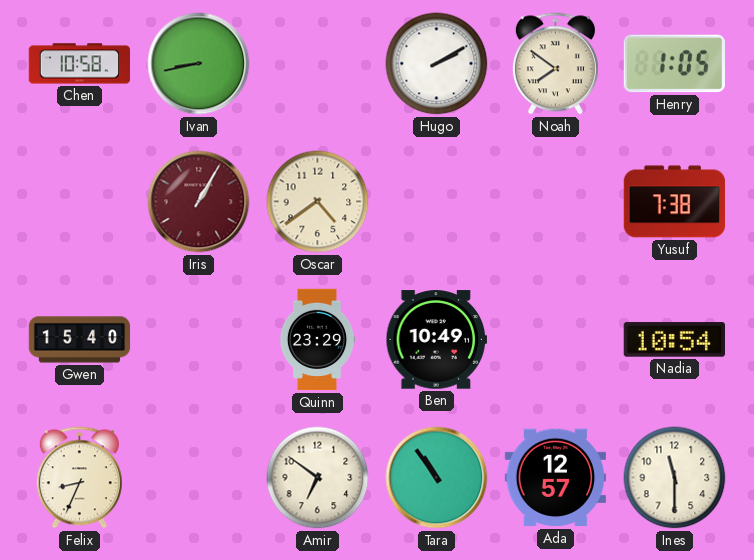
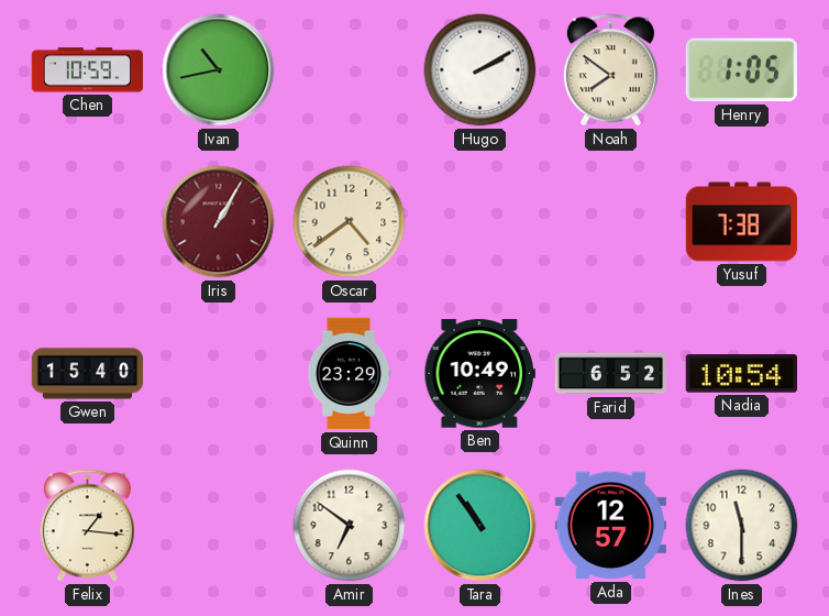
Chen: 10:58 -> 10:59 (88, 70)
Ivan: 8:43 -> 10:43 (219, 70)
Farid: none -> 6:52 (611, 374)
Felix: 8:34 -> 1:16 (87, 526)
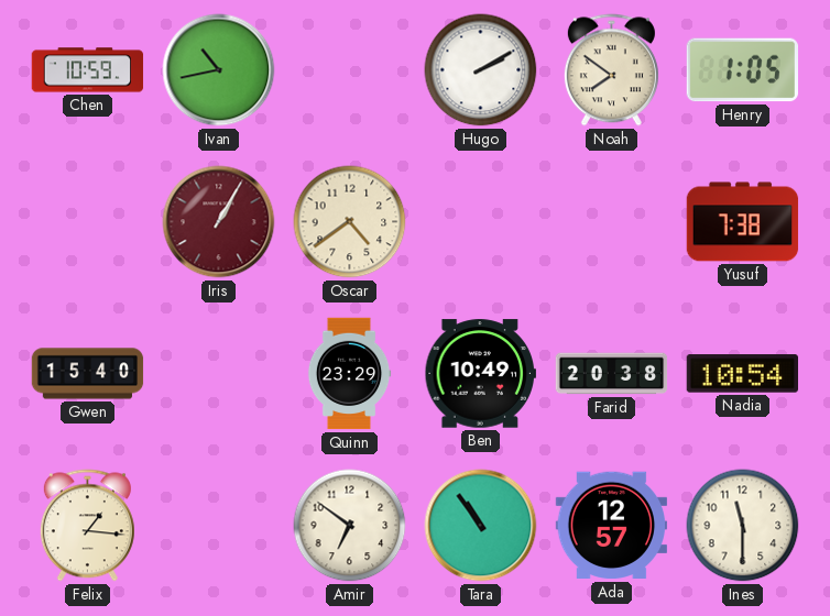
Farid: 6:52 -> 20:38 (612, 374)
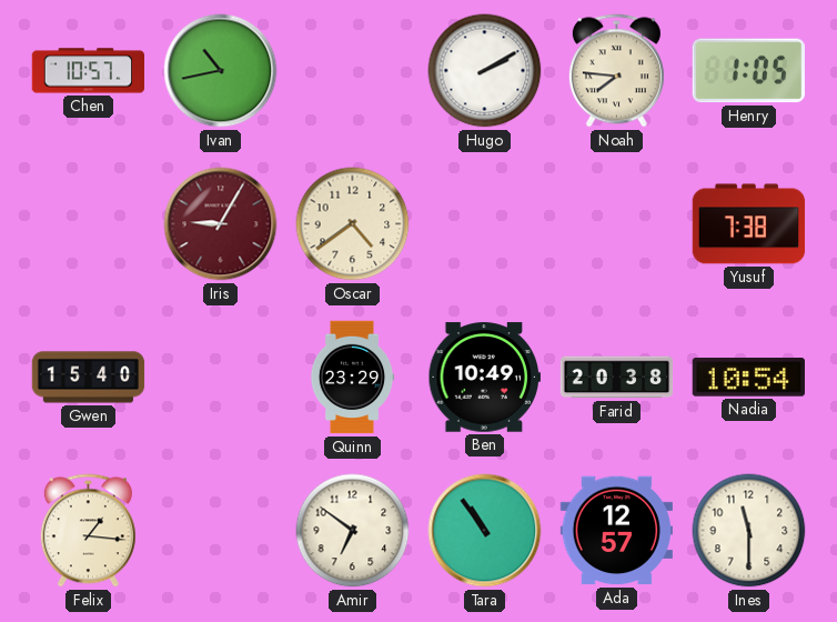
Chen: 10:59 -> 10:57 (89, 71)
Noah: 7:51 -> 7:46 (616, 71)
Iris: 1:05 -> 9:05 (221, 224)
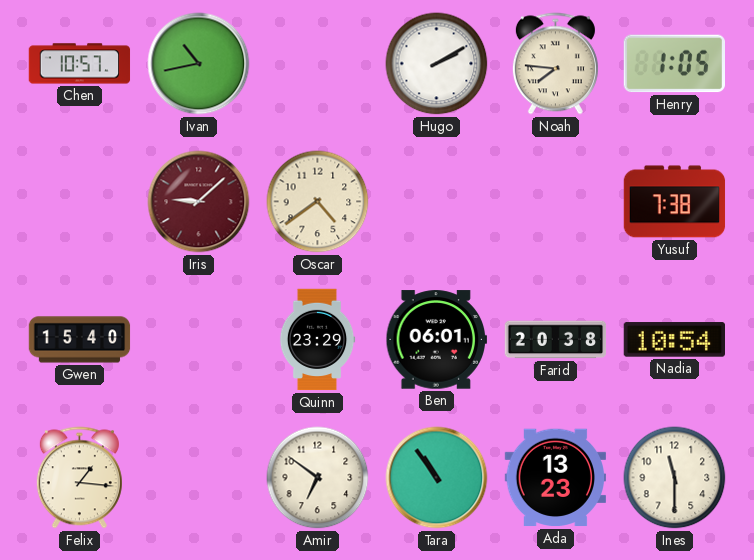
Iris: 9:05 -> 9:08 (199, 202)
Ben: 10:49 -> 06:01 (437, 340)
Ada: 12:57 -> 13:23 (555, 478)
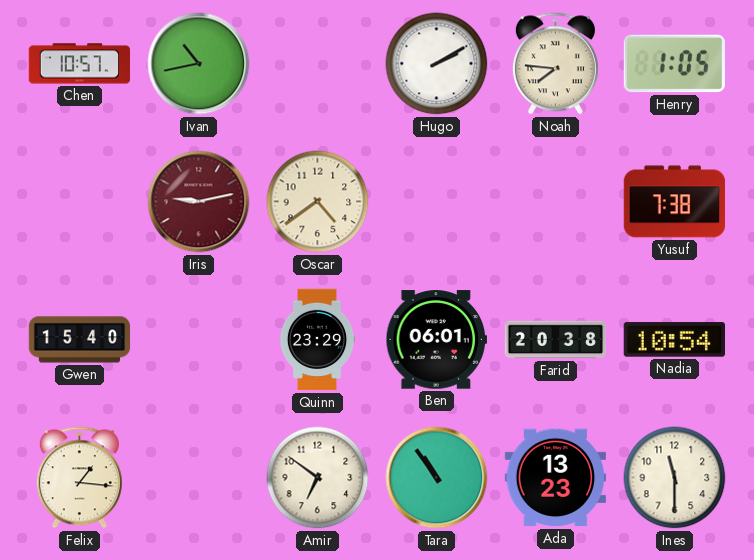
Iris: 9:08 -> 9:13 (199, 202)
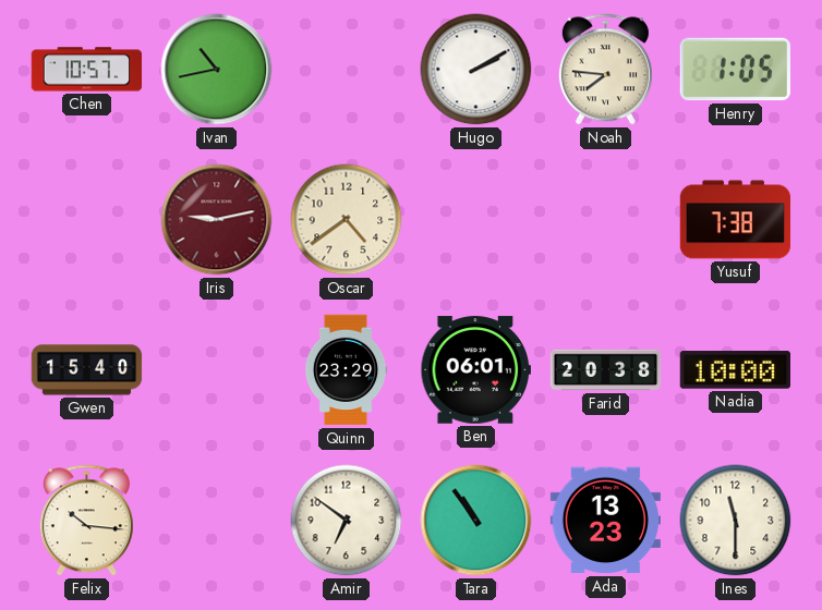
Nadia: 10:54 -> 10:00 (735, 370)
Felix: 1:16 -> 10:16 (86, 521)
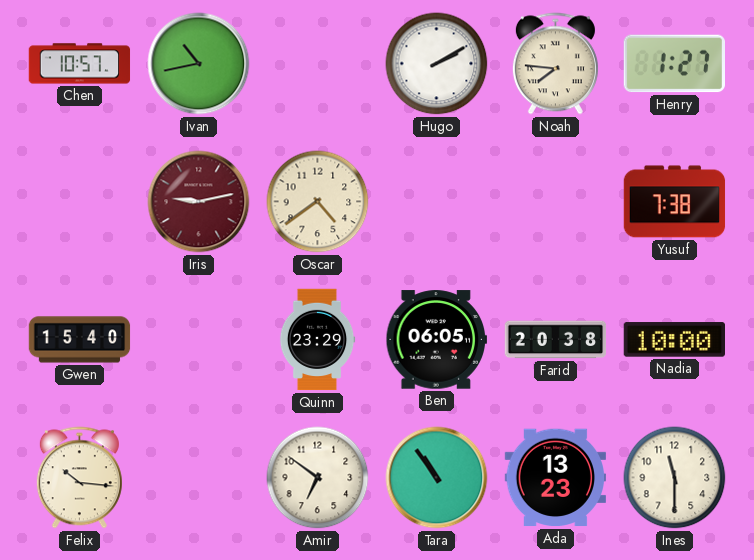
Henry: 1:05 -> 1:27 (674, 64)
Ben: 06:01 -> 06:05 (437, 340)
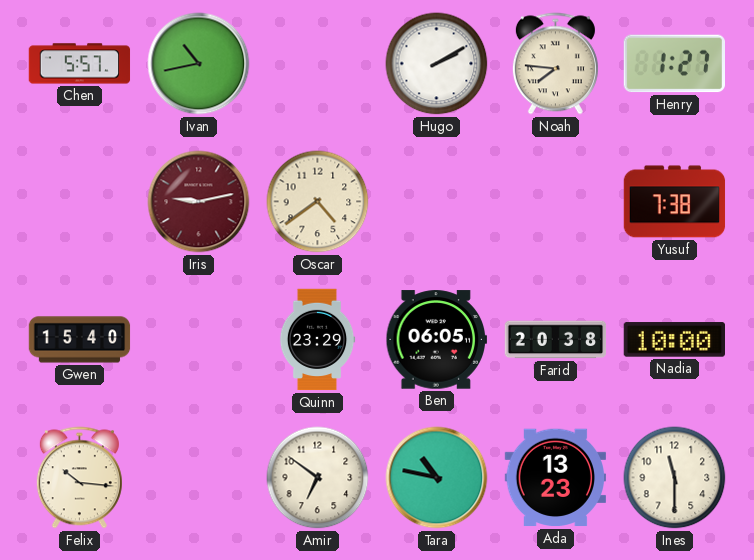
Chen: 10:57 -> 5:57 (80, 64)
Tara: 10:54 -> 10:47 (437, 478)
